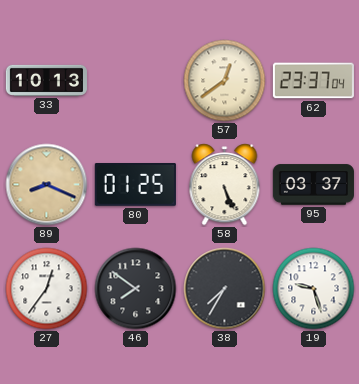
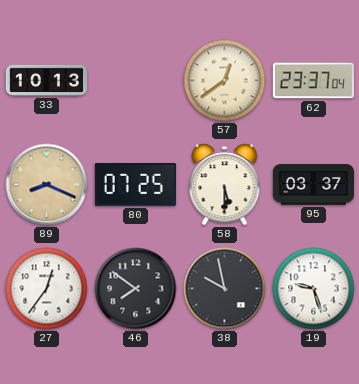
80: 01:25 -> 07:25 (135, 185)
58: 5:26 -> 5:30 (225, 185)
38: 7:35 -> 9:58 (225, 289)
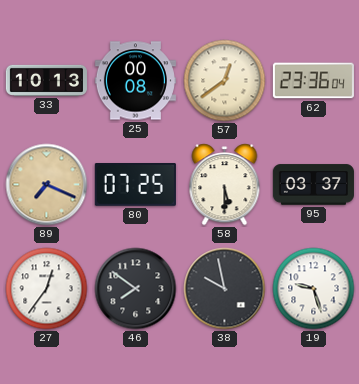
25: none -> 00:08 (135, 81)
62: 23:37 -> 23:36 (313, 81)
89: 8:19 -> 7:19 (47, 185)
